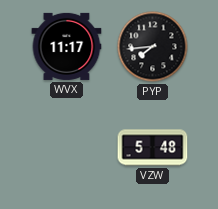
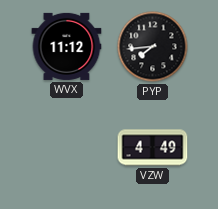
WVX: 11:17 -> 11:12 (67, 46)
VZW: 5:48 -> 4:49 (153, 148)
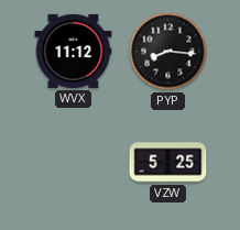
PYP: 7:44 -> 8:16 (168, 52)
VZW: 4:49 -> 5:25 (168, 163)
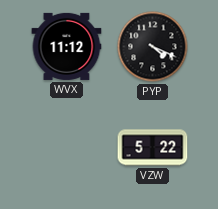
PYP: 8:16 -> 4:19 (153, 47)
VZW: 5:25 -> 5:22 (153, 148)
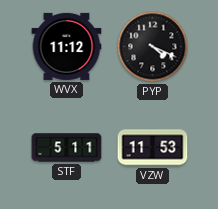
STF: none -> 5:11 (67, 148)
VZW: 5:22 -> 11:53 (153, 148)
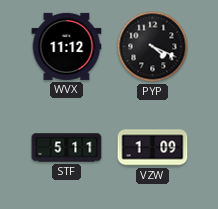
VZW: 11:53 -> 1:09 (153, 148)
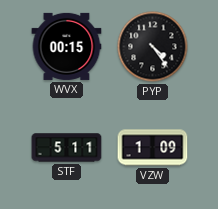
WVX: 11:12 -> 00:15 (67, 46)
PYP: 4:19 -> 4:24 (153, 47)
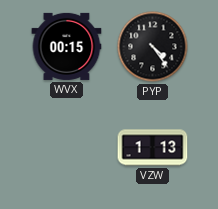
STF: 5:11 -> none (67, 148)
VZW: 1:09 -> 1:13 (153, 148)
